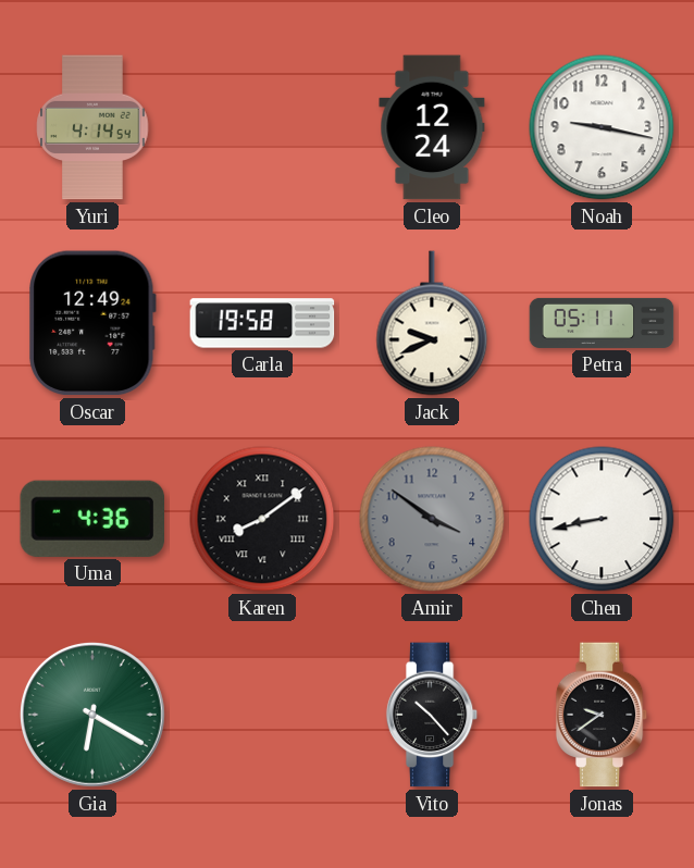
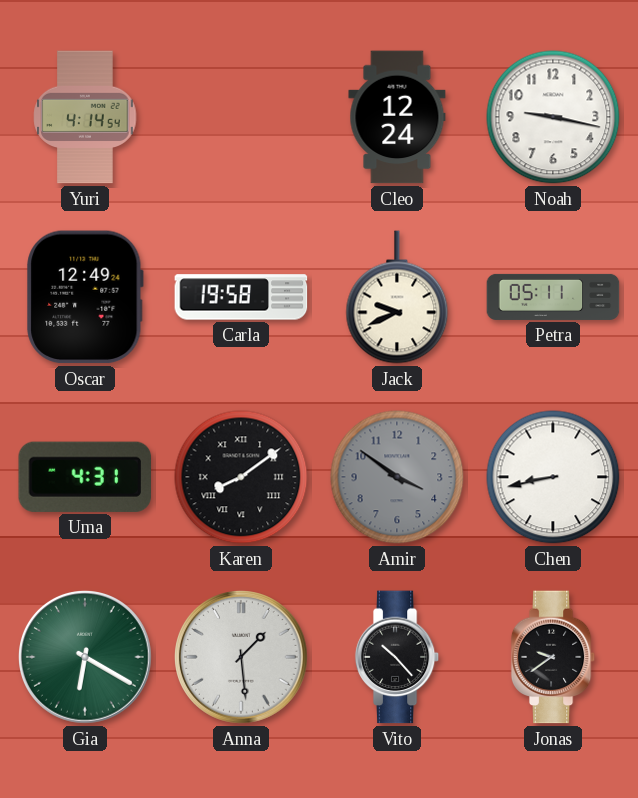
Uma: 4:36 -> 4:31 (84, 477)
Anna: none -> 1:29 (242, 658)
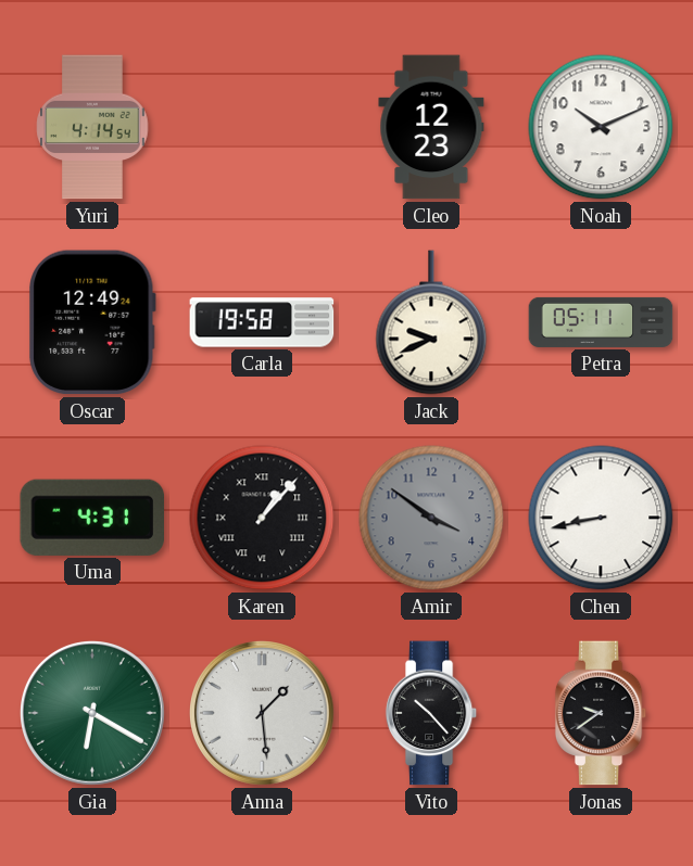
Cleo: 12:24 -> 12:23 (431, 127)
Noah: 9:17 -> 10:11 (601, 127)
Karen: 8:09 -> 1:07 (262, 518)
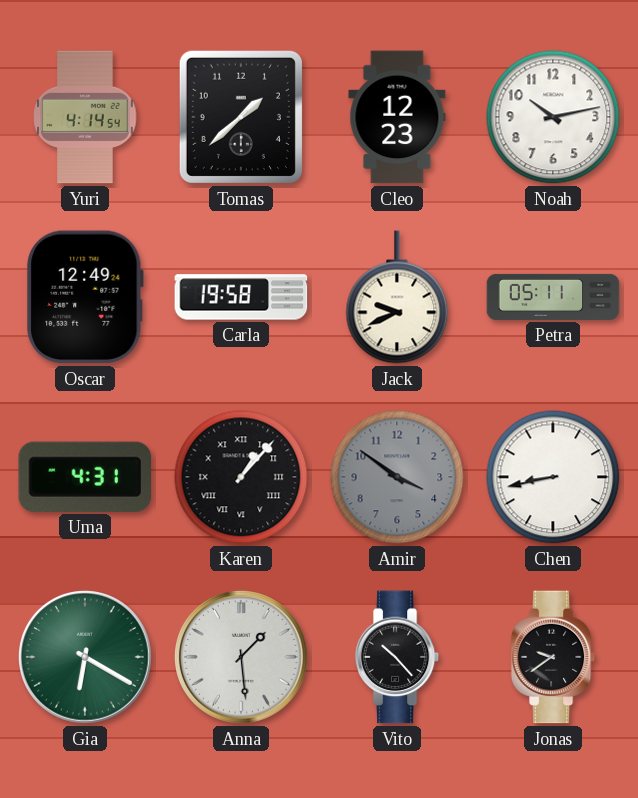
Tomas: none -> 1:38 (241, 117)
Noah: 10:11 -> 10:13 (553, 117)
